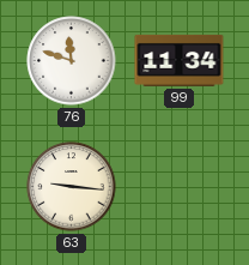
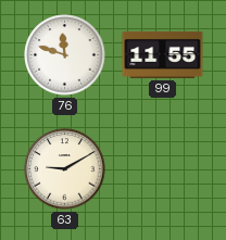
99: 11:34 -> 11:55 (163, 54)
63: 9:16 -> 9:10 (65, 169)
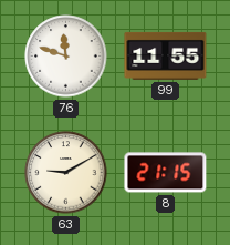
8: none -> 21:15 (166, 173)
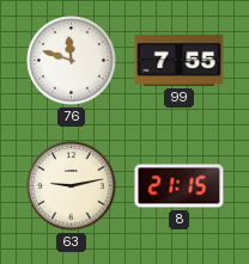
99: 11:55 -> 7:55 (180, 60)
63: 9:10 -> 9:13 (72, 186)
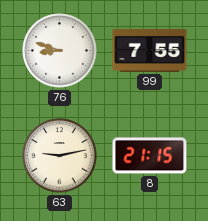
76: 11:48 -> 8:48 (60, 51)
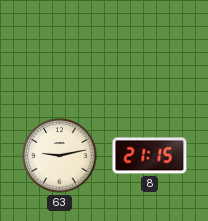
76: 8:48 -> none (60, 51)
99: 7:55 -> none (150, 50)
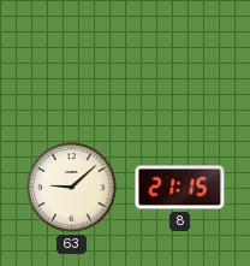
63: 9:13 -> 9:08 (72, 188)
